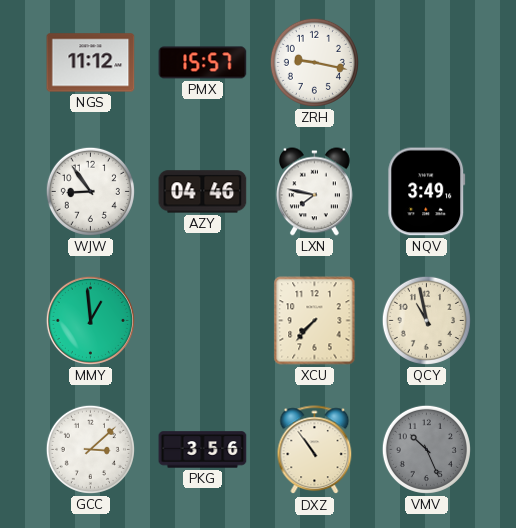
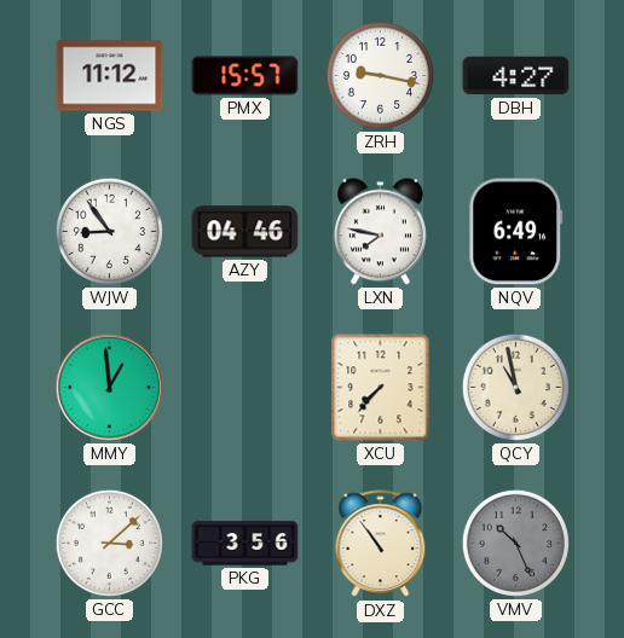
DBH: none -> 4:27 (516, 76)
NQV: 3:49 -> 6:49 (516, 232)
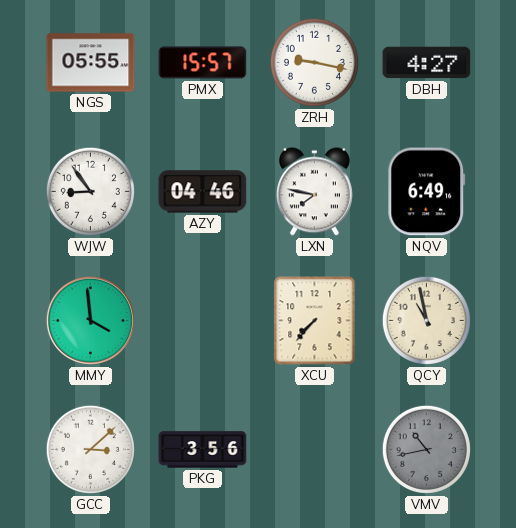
NGS: 11:12 -> 05:55 (91, 63)
MMY: 12:59 -> 3:59 (90, 320)
DXZ: 10:54 -> none (381, 544)
VMV: 10:26 -> 10:43 (426, 449)
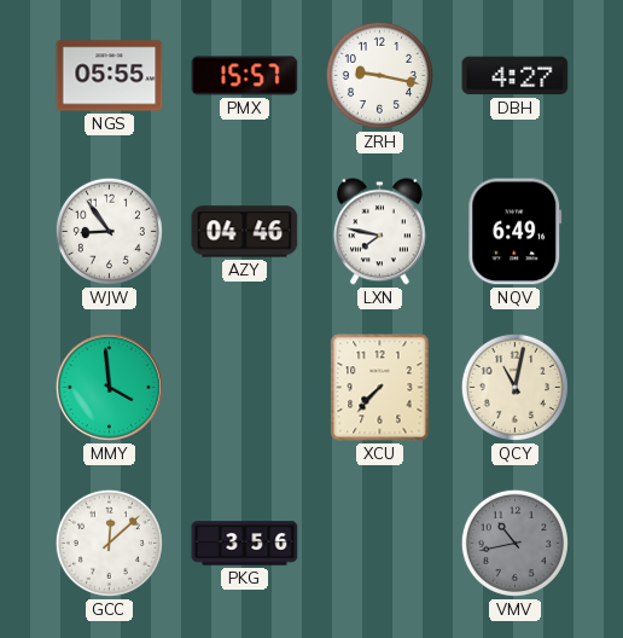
QCY: 10:58 -> 11:02 (514, 387)
GCC: 3:08 -> 12:08 (109, 543)
